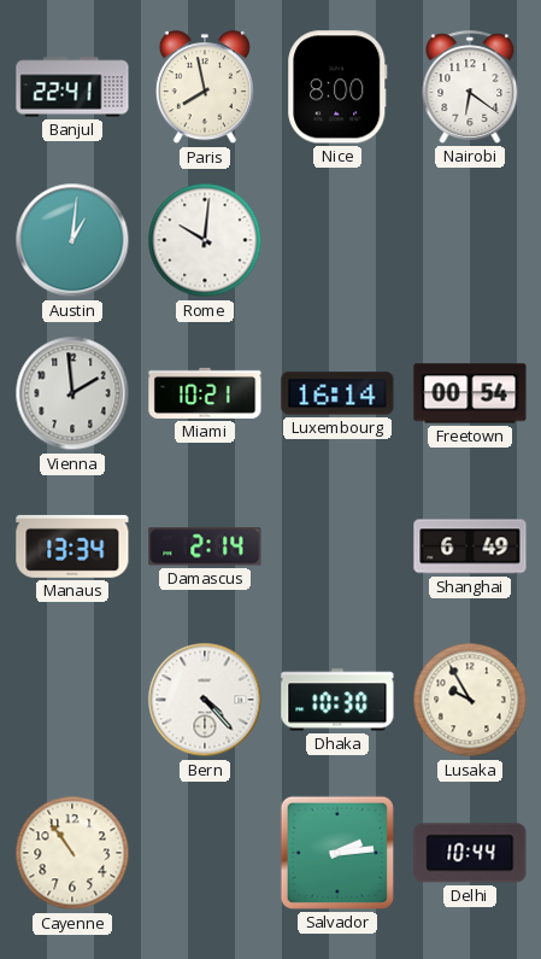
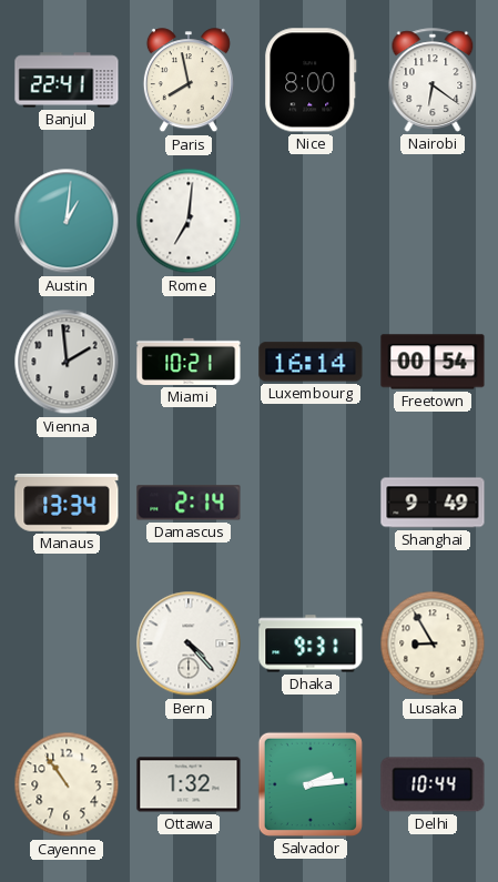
Rome: 10:01 -> 7:01 (189, 221)
Shanghai: 6:49 -> 9:49 (433, 503)
Dhaka: 10:30 -> 9:31 (311, 643)
Lusaka: 9:55 -> 8:55 (433, 643)
Ottawa: none -> 1:32 (189, 784)
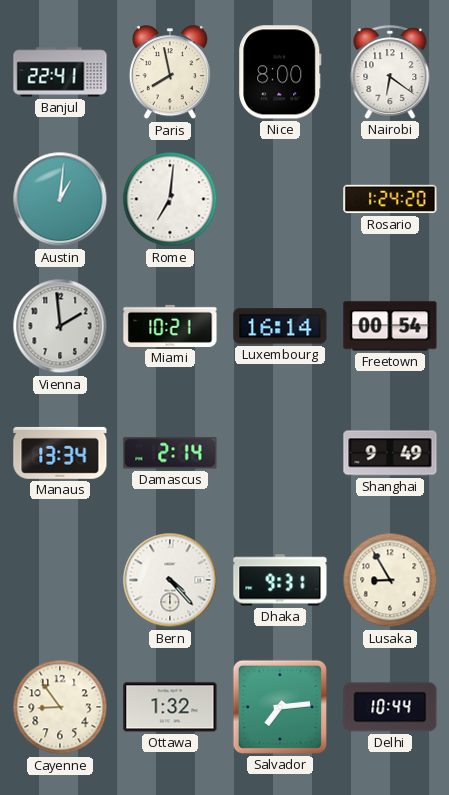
Rosario: none -> 1:24 (390, 199)
Cayenne: 10:54 -> 8:54 (60, 707)
Salvador: 2:14 -> 7:14 (280, 707)
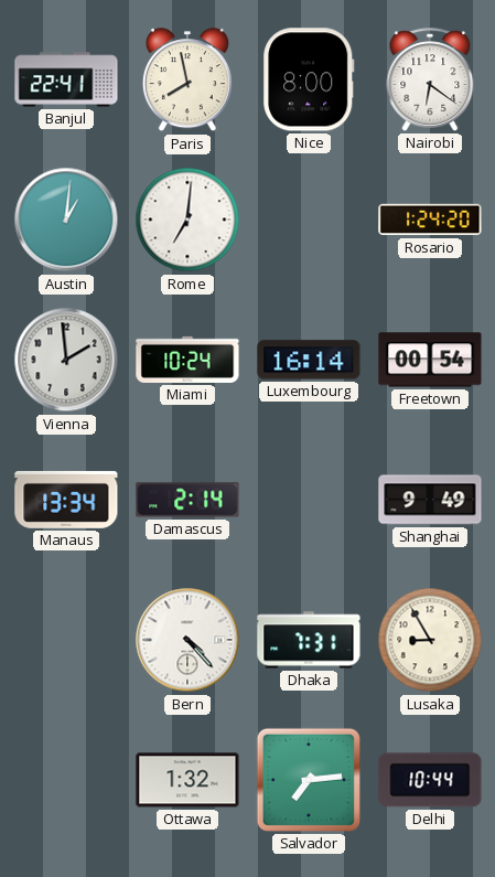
Miami: 10:21 -> 10:24 (187, 360)
Dhaka: 9:31 -> 7:31 (309, 640)
Cayenne: 8:54 -> none (60, 707)
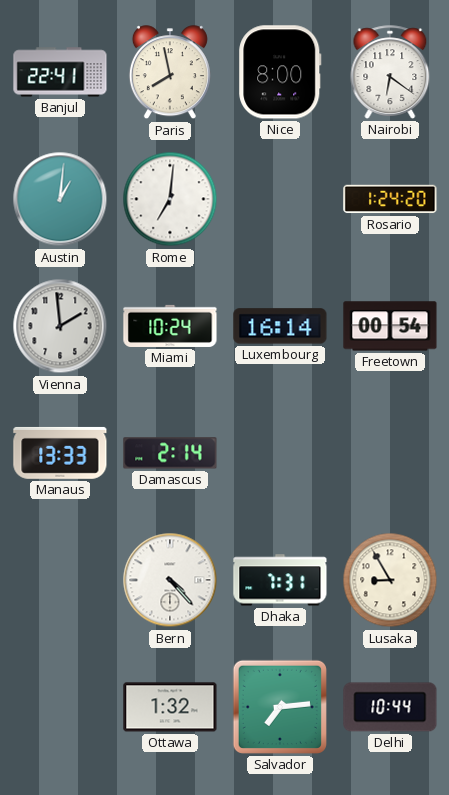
Manaus: 13:34 -> 13:33 (60, 453)
Shanghai: 9:49 -> none (430, 500)
